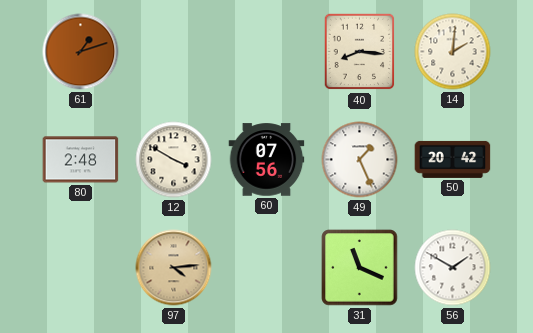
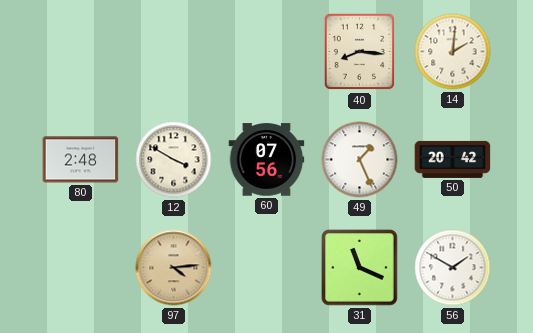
61: 1:12 -> none (81, 52)
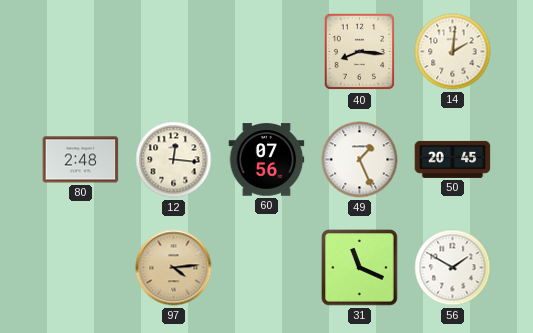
12: 3:50 -> 12:16 (174, 160)
50: 20:42 -> 20:45 (453, 159)
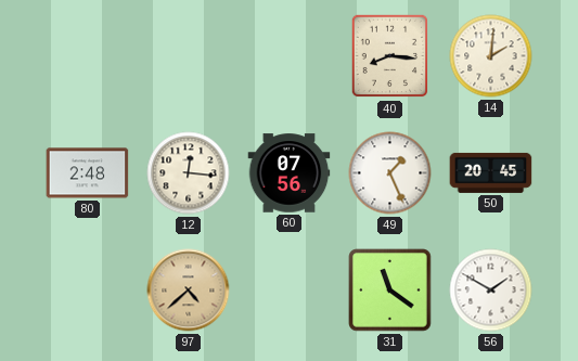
97: 4:14 -> 4:38 (189, 291)
31: 11:19 -> 11:21 (390, 291)
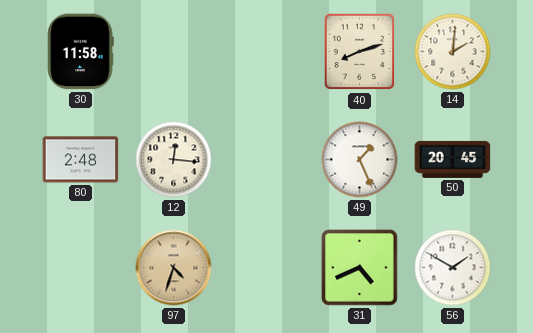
30: none -> 11:58 (80, 52)
40: 8:16 -> 8:12 (360, 52)
60: 07:56 -> none (290, 173)
97: 4:38 -> 4:33 (174, 268)
31: 11:21 -> 4:41 (360, 268)
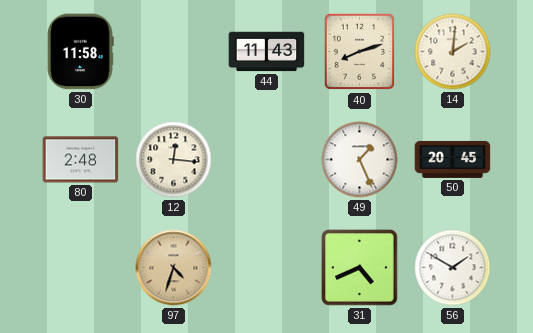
44: none -> 11:43 (267, 52)
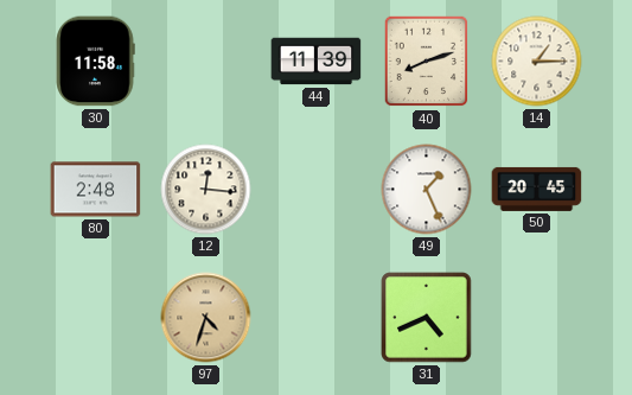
44: 11:43 -> 11:39 (317, 62)
14: 2:01 -> 1:15 (537, 62)
56: 1:50 -> none (453, 268)
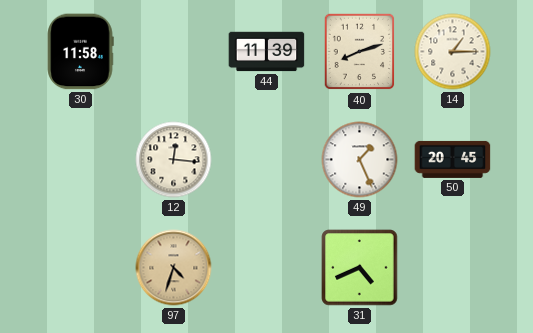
80: 2:48 -> none (96, 190)
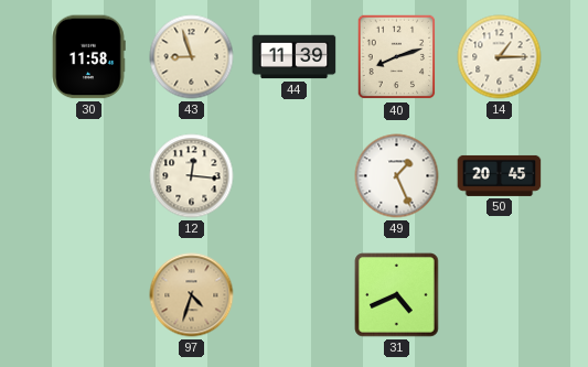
43: none -> 8:57 (192, 57)
